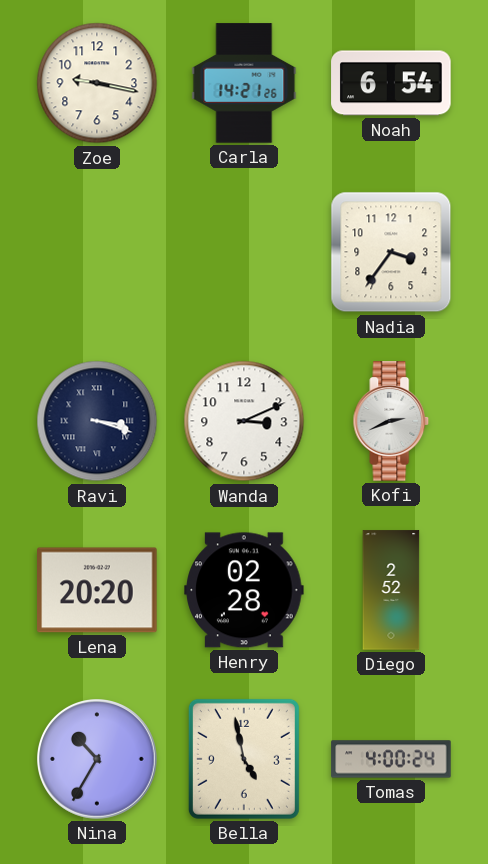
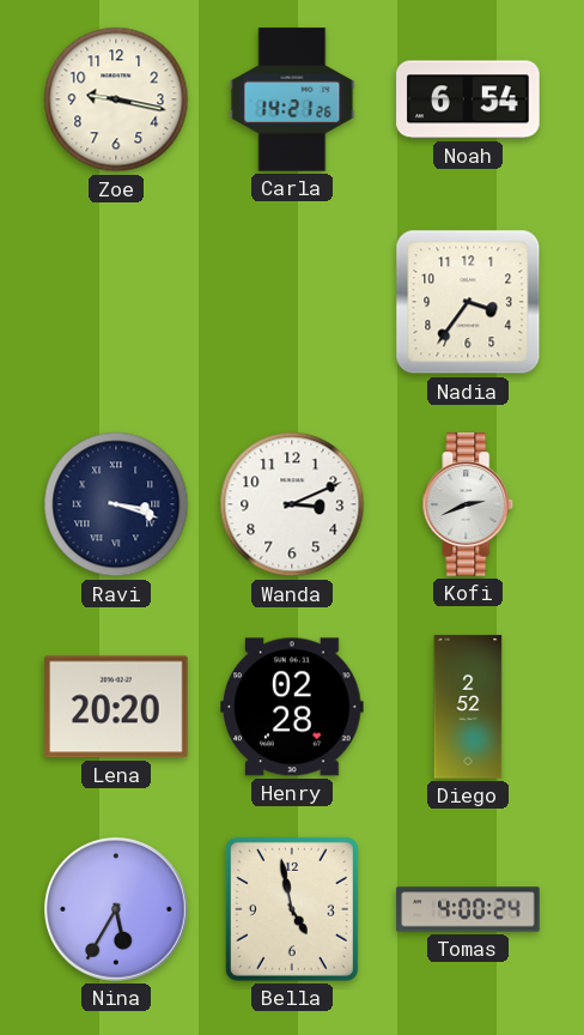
Nina: 10:35 -> 5:35 (117, 910)
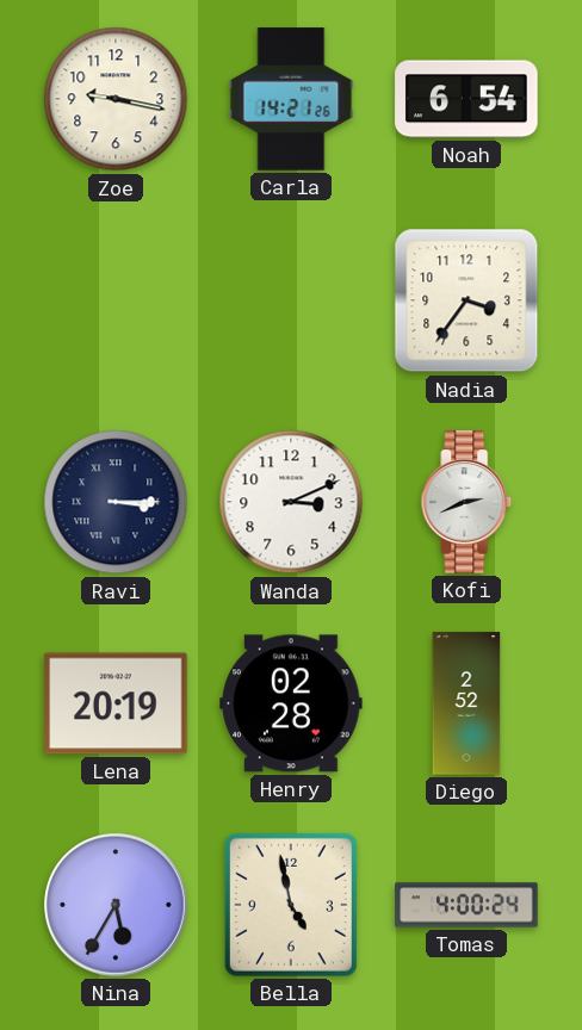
Ravi: 3:18 -> 3:15 (116, 502)
Lena: 20:20 -> 20:19 (116, 703)
